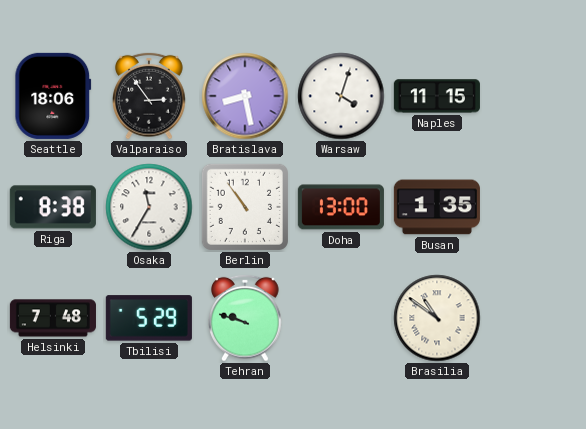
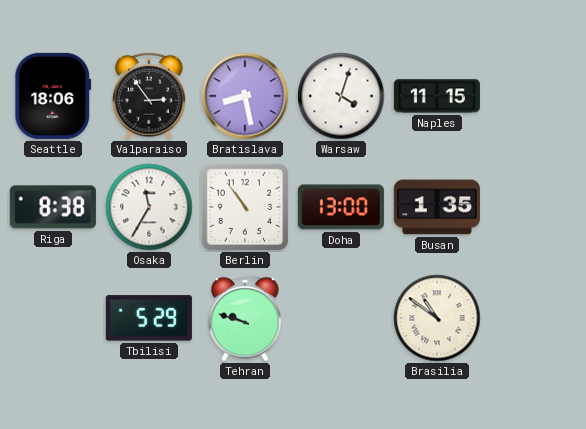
Helsinki: 7:48 -> none (53, 318)
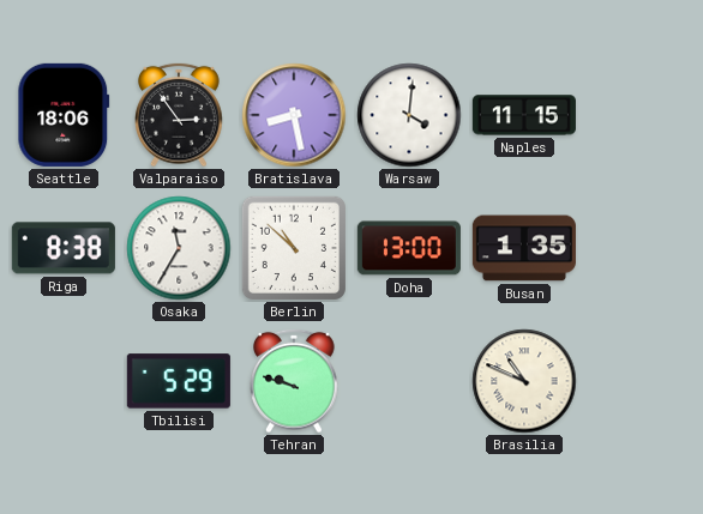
Warsaw: 4:03 -> 4:01 (409, 115)
Berlin: 10:54 -> 10:52 (294, 248)
Brasilia: 10:51 -> 10:49 (524, 381)
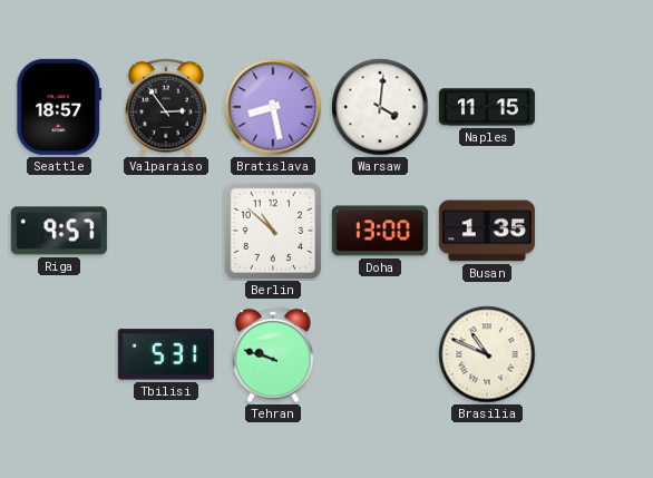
Seattle: 18:06 -> 18:57 (59, 107)
Riga: 8:38 -> 9:57 (59, 231)
Osaka: 11:35 -> none (179, 248)
Tbilisi: 5:29 -> 5:31 (166, 354)
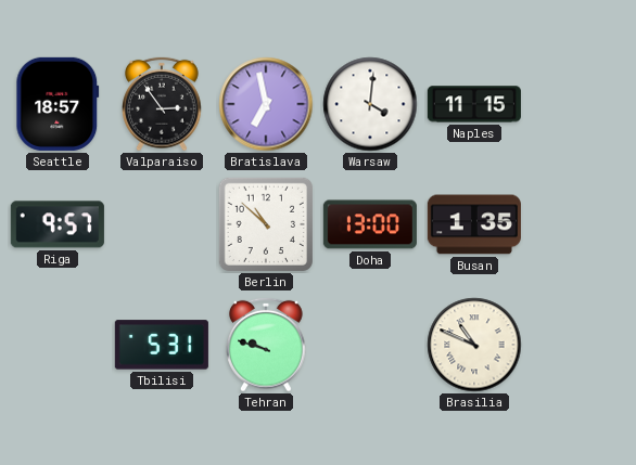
Bratislava: 8:28 -> 6:58 (266, 104)
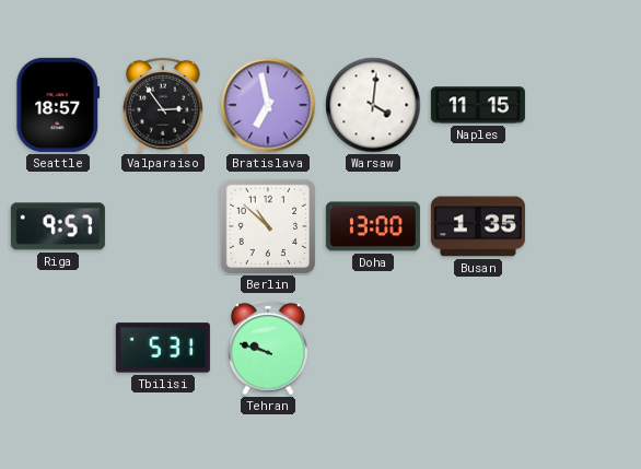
Brasilia: 10:49 -> none (474, 345)
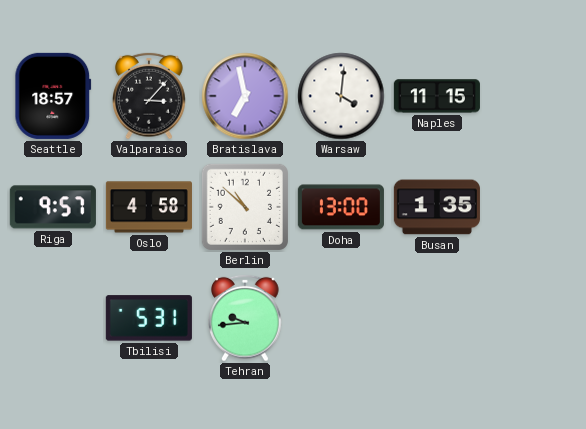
Valparaiso: 2:54 -> 3:07 (150, 96)
Oslo: none -> 4:58 (149, 207)
Tehran: 9:48 -> 9:44 (246, 318)
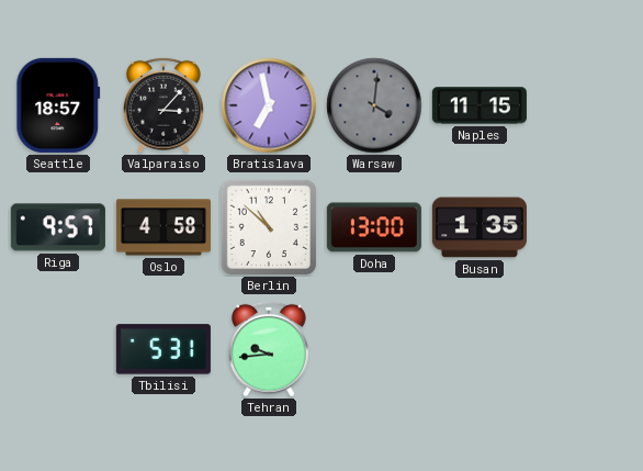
Warsaw dial: white -> grey (374, 105)
